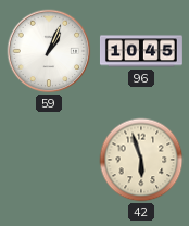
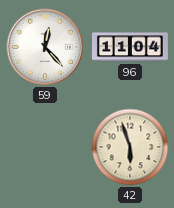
59: 1:04 -> 12:23 (45, 47)
96: 10:45 -> 11:04 (130, 47)
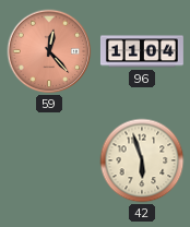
59 dial: white -> salmon (49, 51)
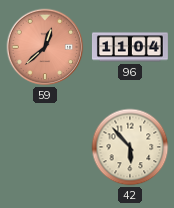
59: 12:23 -> 12:38 (45, 47)
42: 5:57 -> 5:53 (130, 147)
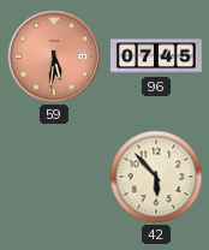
59: 12:38 -> 5:31 (54, 56)
96: 11:04 -> 07:45 (156, 56)
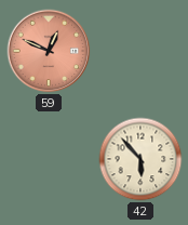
59: 5:31 -> 12:49 (49, 51)
96: 07:45 -> none (156, 56)
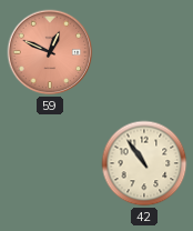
42: 5:53 -> 10:54 (144, 163)
